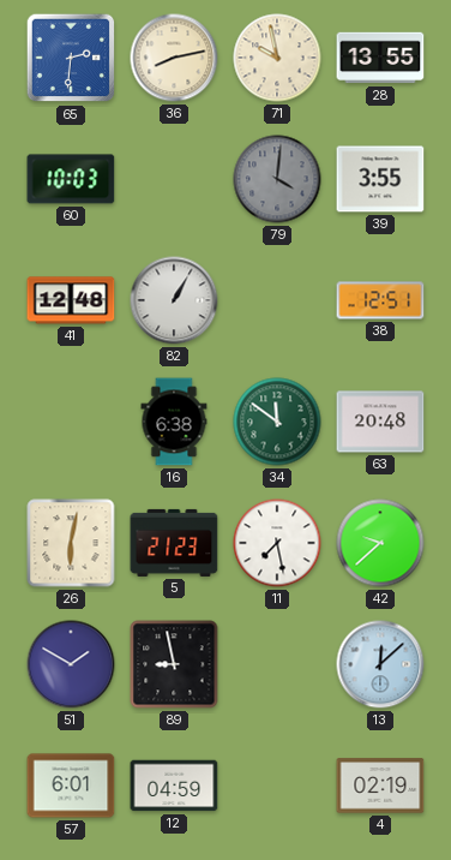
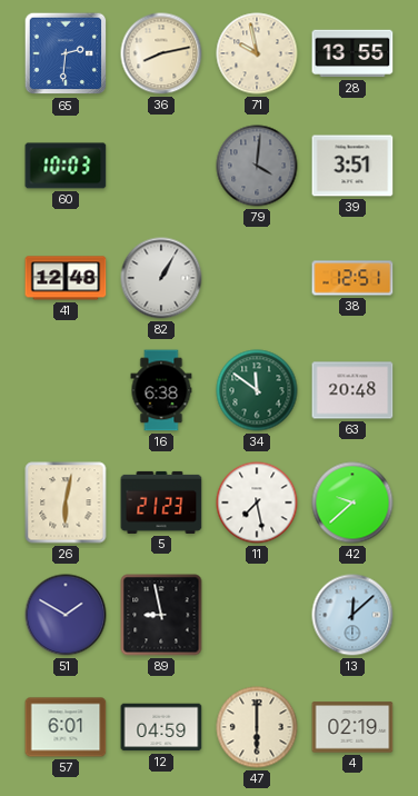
39: 3:55 -> 3:51 (352, 166)
47: none -> 6:00 (257, 727)
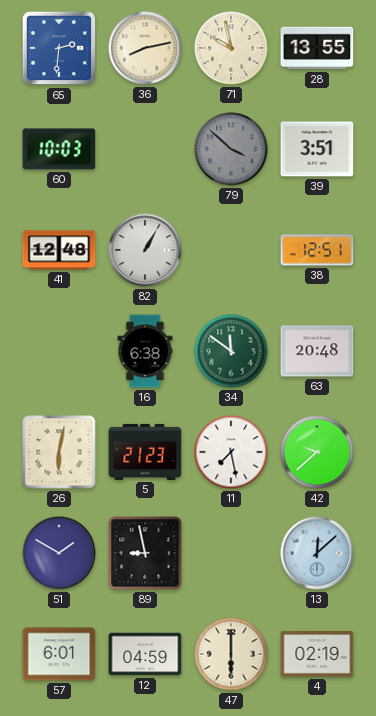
79: 4:01 -> 3:52 (231, 149)
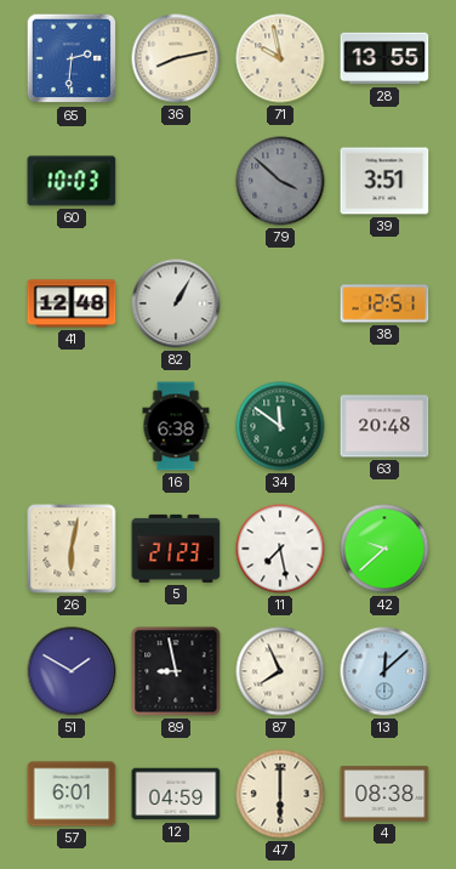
87: none -> 7:56 (280, 671)
4: 02:19 -> 08:38 (384, 794)
